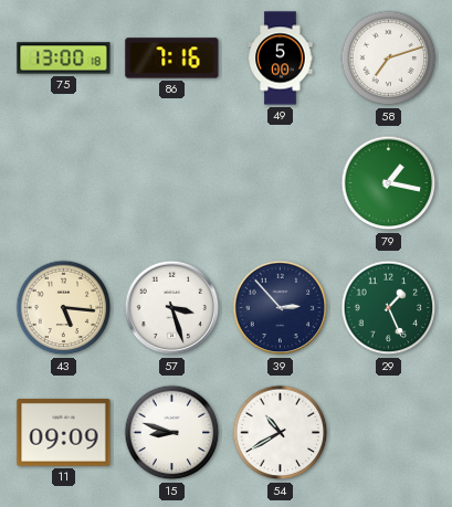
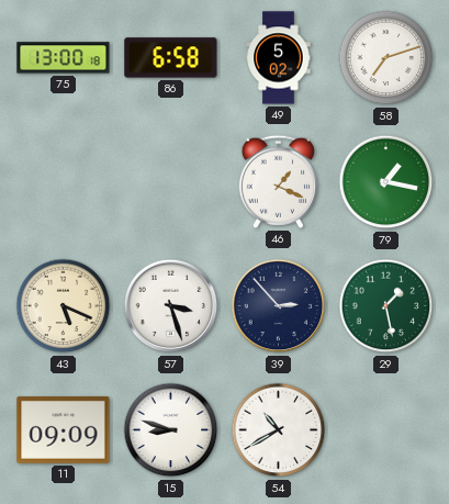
86: 7:16 -> 6:58 (171, 58)
49: 5:00 -> 5:02 (279, 58)
46: none -> 1:19 (278, 181)
43: 5:16 -> 5:19 (64, 306)
29: 1:26 -> 1:28 (386, 306)
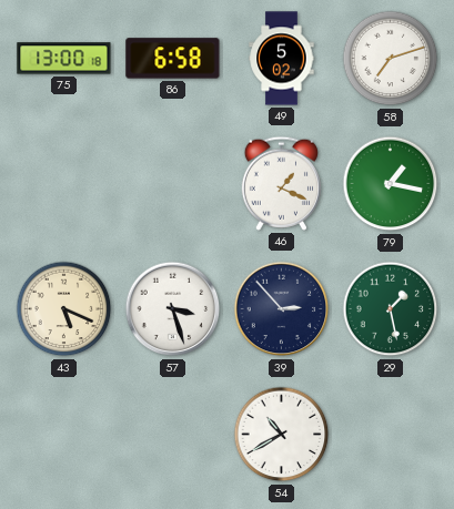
11: 09:09 -> none (64, 429)
15: 8:48 -> none (171, 430)
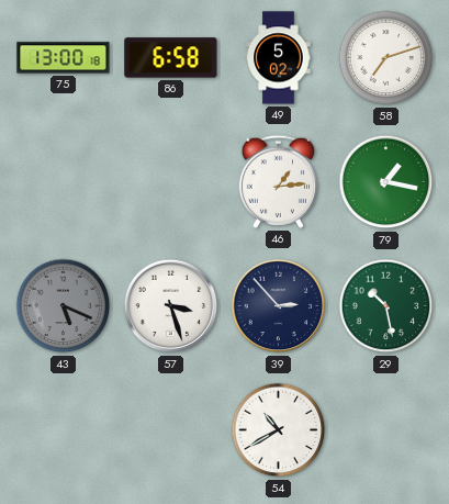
46: 1:19 -> 1:14 (278, 181)
43 dial: cream -> grey (64, 306)
29: 1:28 -> 10:28 (386, 306)
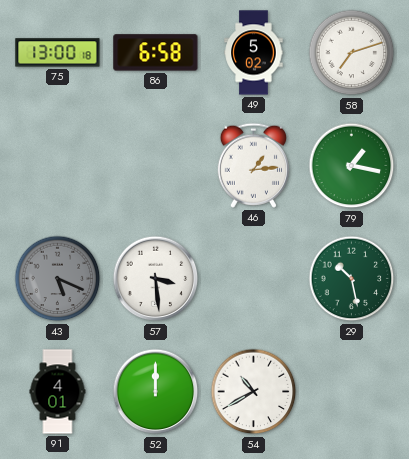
57: 3:27 -> 3:29 (156, 279)
39: 2:53 -> none (279, 306)
91: none -> 4:01 (58, 392)
52: none -> 12:00 (156, 392)
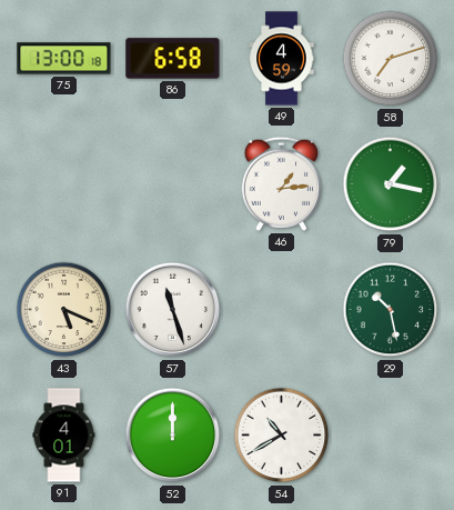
49: 5:02 -> 4:59 (282, 59)
43 dial: grey -> cream (64, 310)
57: 3:29 -> 11:27 (173, 310)
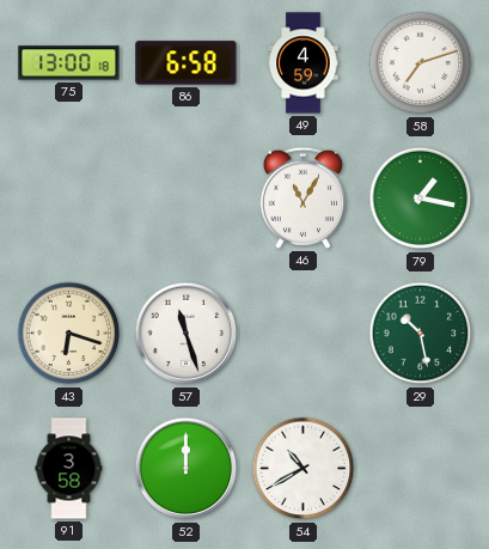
46: 1:14 -> 11:05 (302, 197)
43: 5:19 -> 6:18 (69, 334)
91: 4:01 -> 3:58 (69, 469)
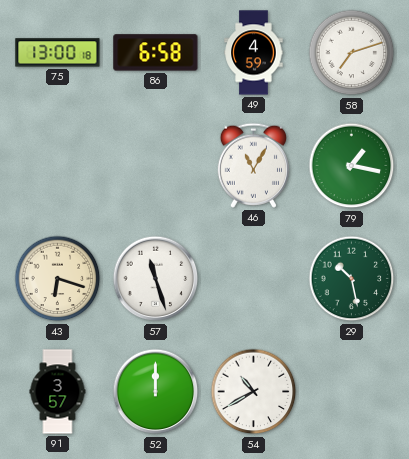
91: 3:58 -> 3:57 (58, 392)
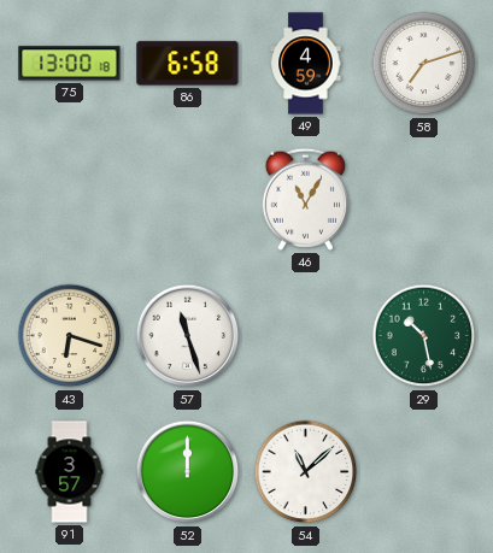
79: 1:17 -> none (352, 166)
54: 10:40 -> 11:08 (306, 472)
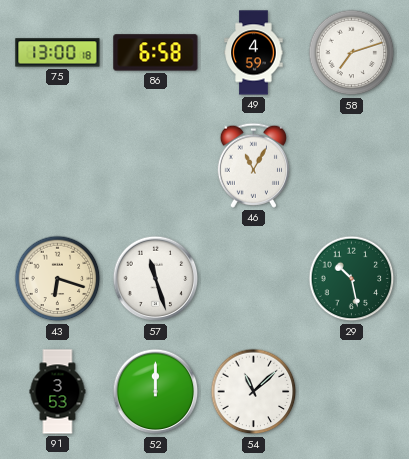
91: 3:57 -> 3:53 (58, 392)
